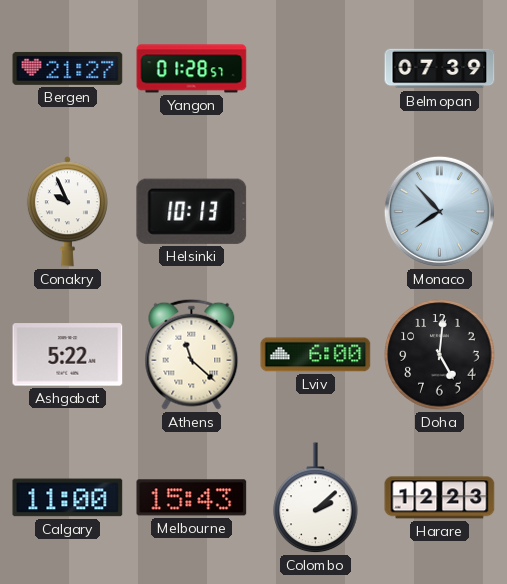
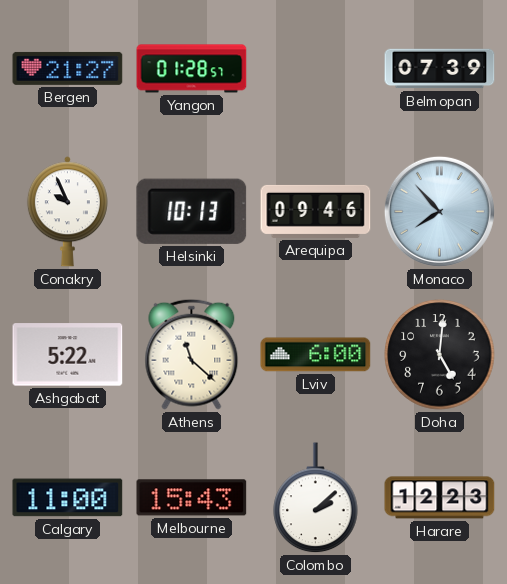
Arequipa: none -> 09:46 (316, 211)
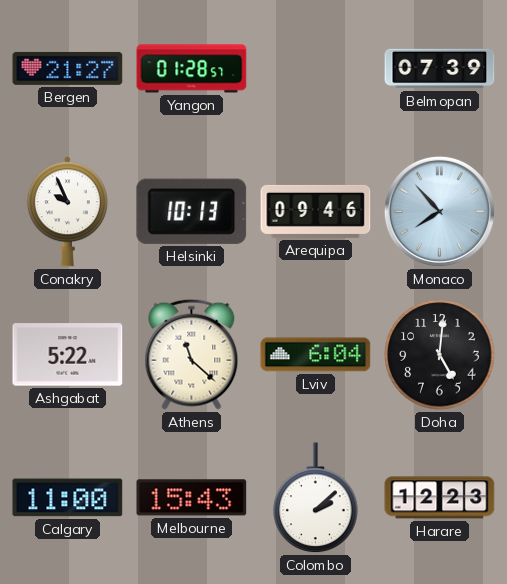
Lviv: 6:00 -> 6:04 (316, 355)
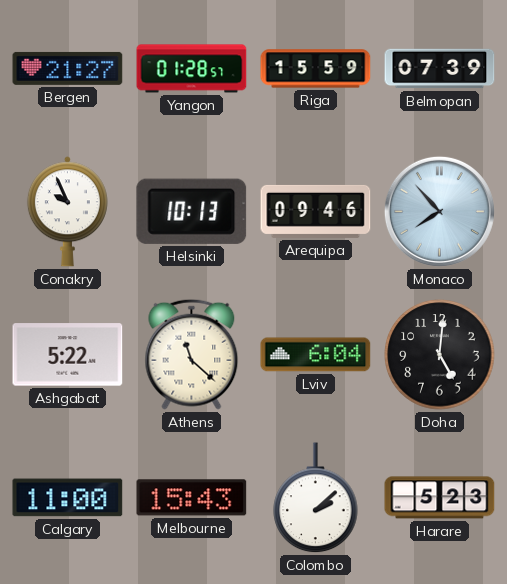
Riga: none -> 15:59 (316, 69)
Harare: 12:23 -> 5:23 (440, 498)
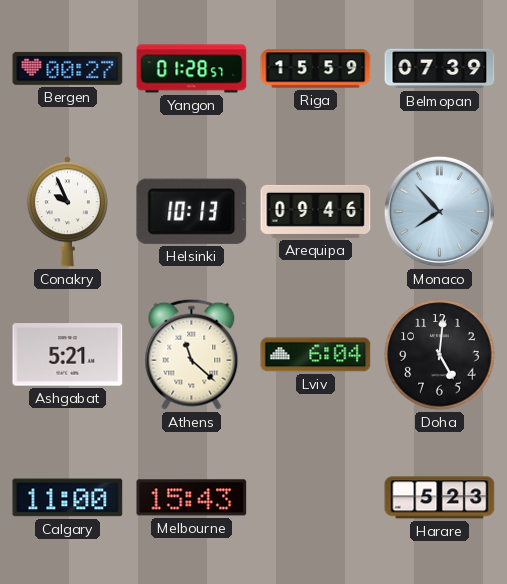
Bergen: 21:27 -> 00:27 (68, 68)
Ashgabat: 5:22 -> 5:21 (68, 355)
Colombo: 2:08 -> none (316, 498)
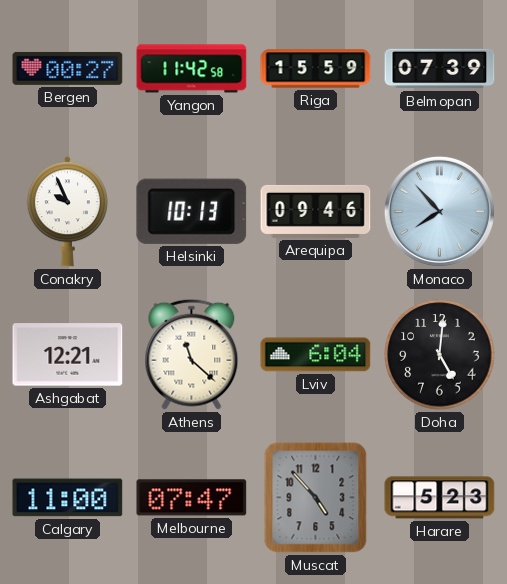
Yangon: 01:28 -> 11:42 (192, 69)
Ashgabat: 5:21 -> 12:21 (68, 355)
Melbourne: 15:43 -> 07:47 (192, 498)
Muscat: none -> 4:53 (316, 498)
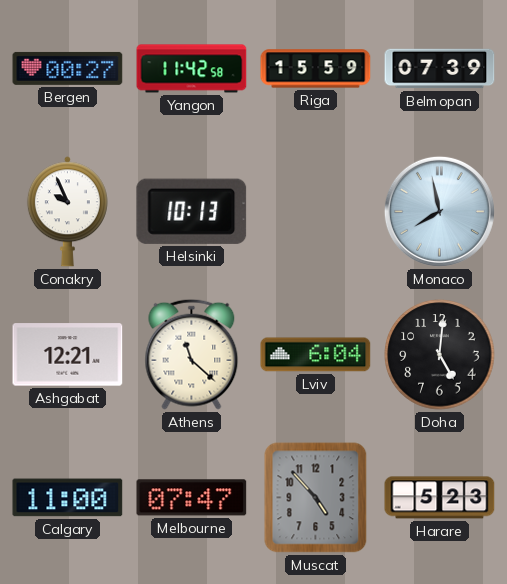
Arequipa: 09:46 -> none (316, 211)
Monaco: 7:53 -> 7:58 (439, 211)
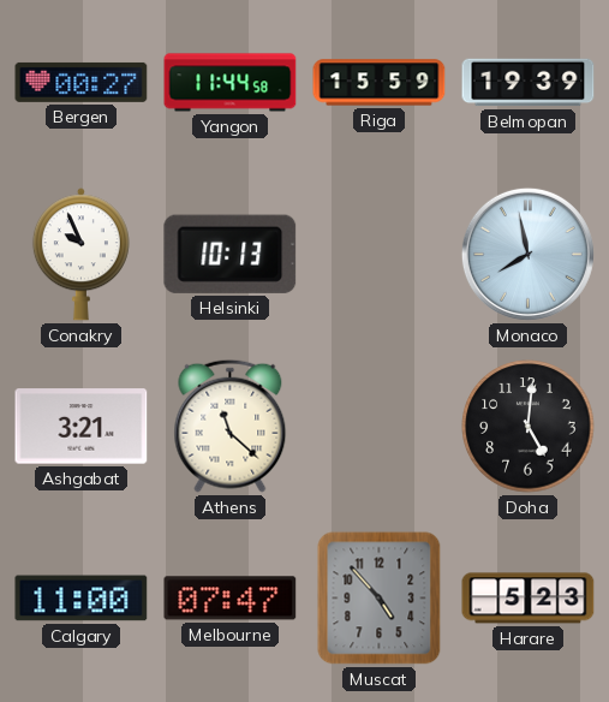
Yangon: 11:42 -> 11:44 (231, 83)
Belmopan: 07:39 -> 19:39 (529, 83)
Ashgabat: 12:21 -> 3:21 (82, 427)
Lviv: 6:04 -> none (316, 355)
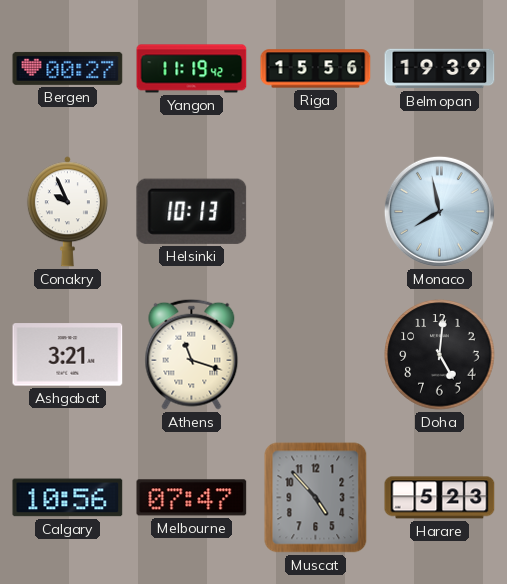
Yangon: 11:44 -> 11:19 (192, 69)
Riga: 15:59 -> 15:56 (316, 69)
Athens: 11:22 -> 11:18 (192, 354)
Calgary: 11:00 -> 10:56 (68, 498)
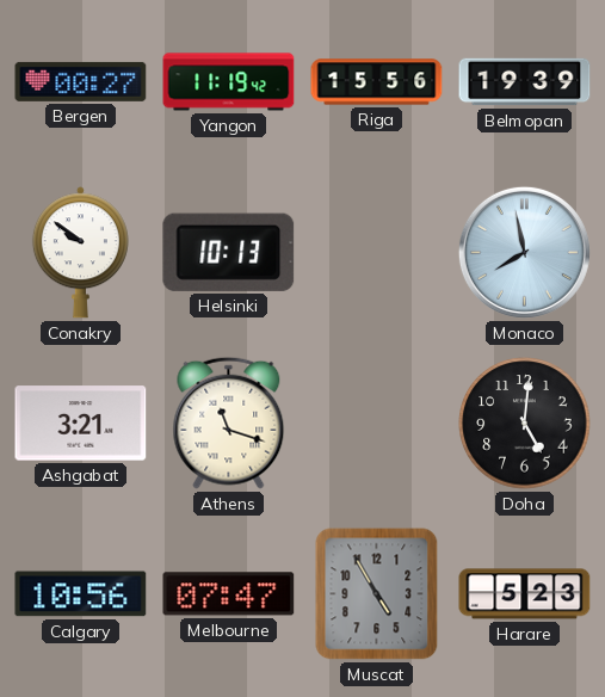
Conakry: 9:56 -> 9:51 (80, 253)
Muscat: 4:53 -> 4:55 (377, 594)
